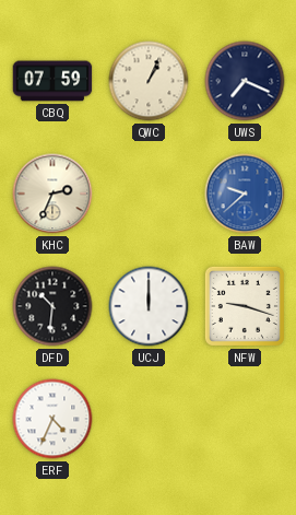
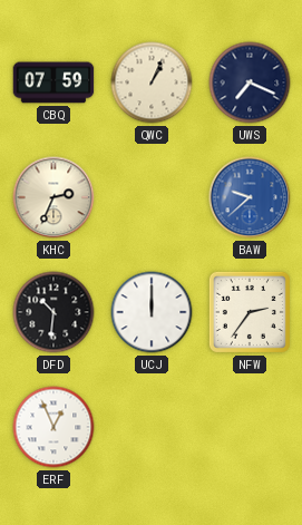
NFW: 9:18 -> 2:36 (250, 312)
ERF: 4:34 -> 12:56 (53, 427)
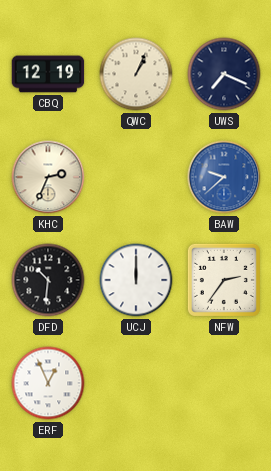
CBQ: 07:59 -> 12:19 (48, 74)
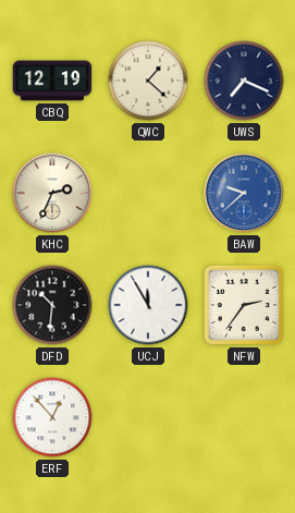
QWC: 1:04 -> 1:22 (148, 81)
UCJ: 12:00 -> 11:55 (148, 305)
ERF: 12:56 -> 12:53 (52, 417)
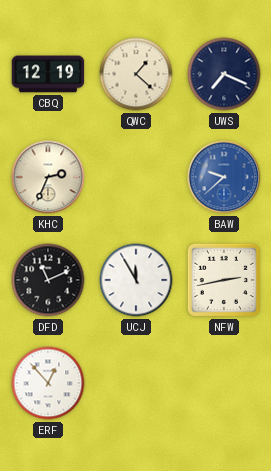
DFD: 10:31 -> 11:11 (48, 280)
NFW: 2:36 -> 2:43 (224, 280)
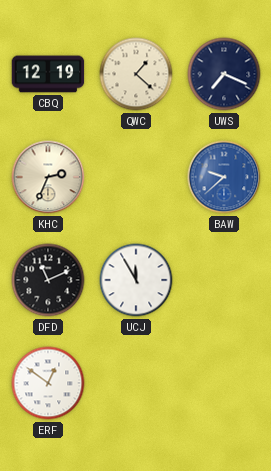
NFW: 2:43 -> none (224, 280)
ERF: 12:53 -> 12:51 (48, 383)
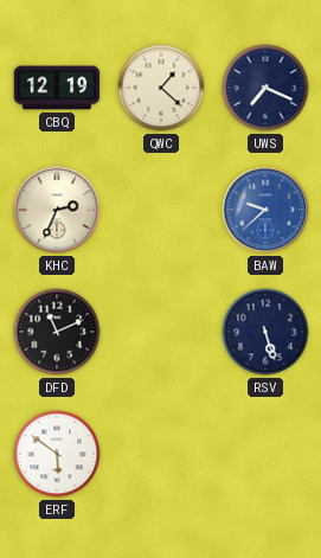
UCJ: 11:55 -> none (136, 280)
RSV: none -> 5:27 (265, 332)
ERF: 12:51 -> 5:51 (57, 454)
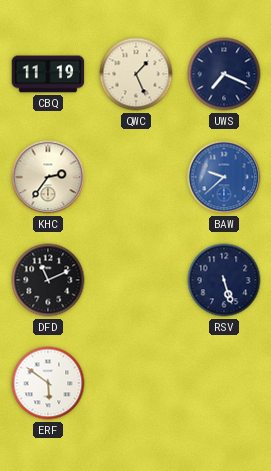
CBQ: 12:19 -> 11:19 (48, 74)
QWC: 1:22 -> 1:26 (136, 74)
KHC: 2:34 -> 2:36 (48, 177)
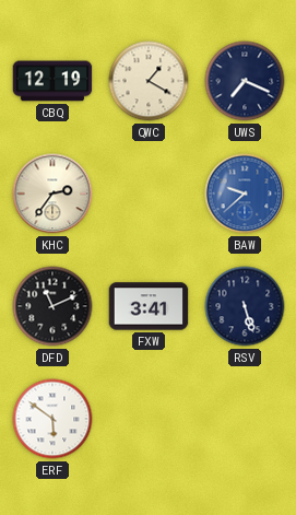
CBQ: 11:19 -> 12:19 (52, 81)
QWC: 1:26 -> 1:20 (149, 81)
FXW: none -> 3:41 (149, 306)
